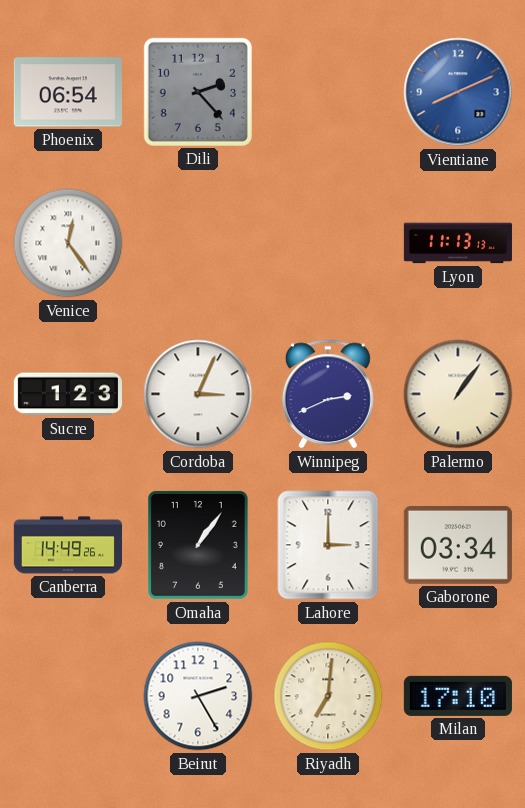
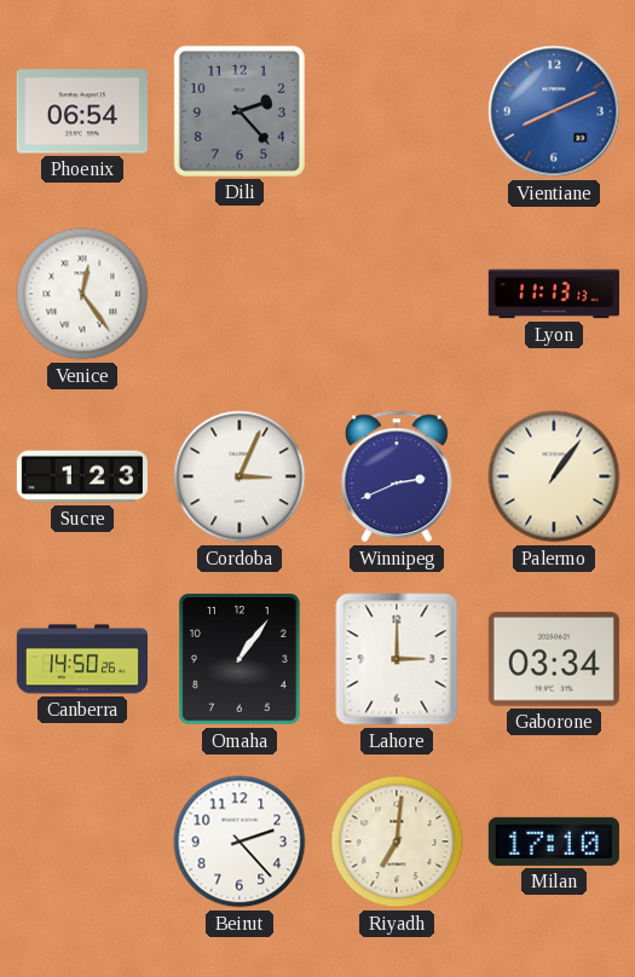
Canberra: 14:49 -> 14:50 (81, 659)
Beirut: 2:25 -> 2:23 (239, 842)
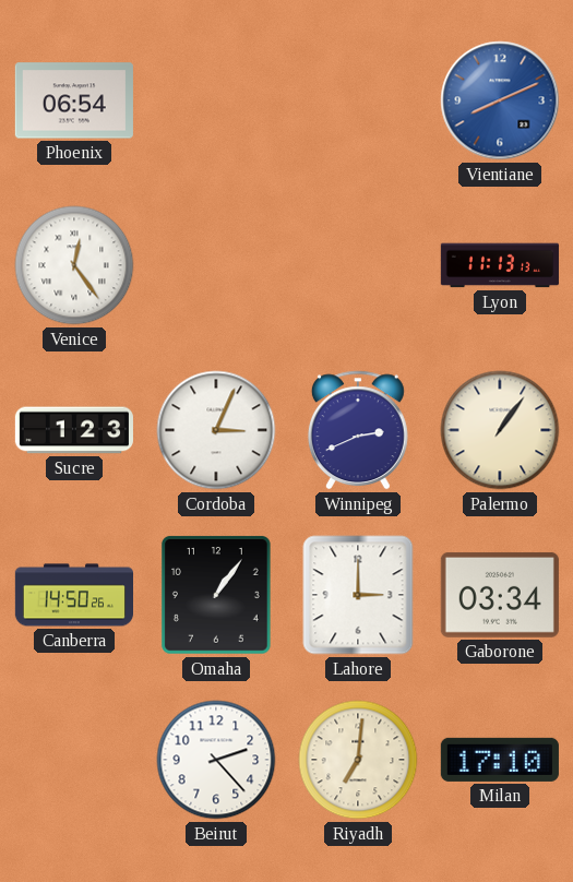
Dili: 2:23 -> none (239, 111)
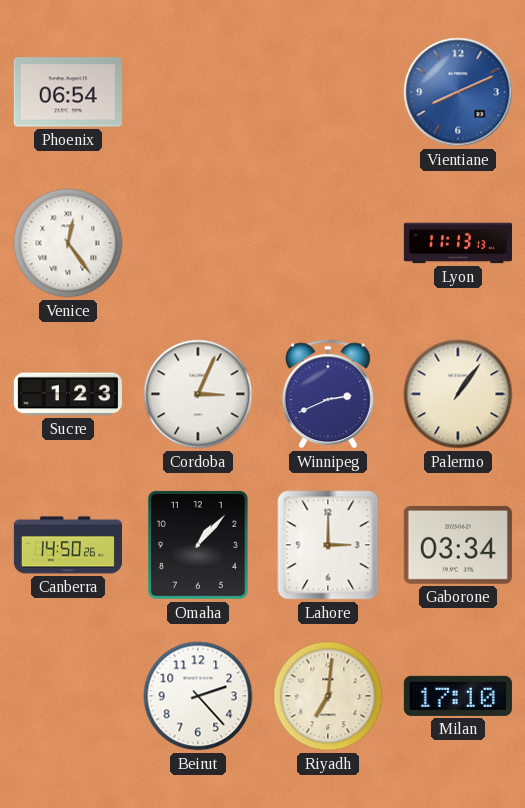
Omaha: 1:06 -> 1:07 (198, 545)
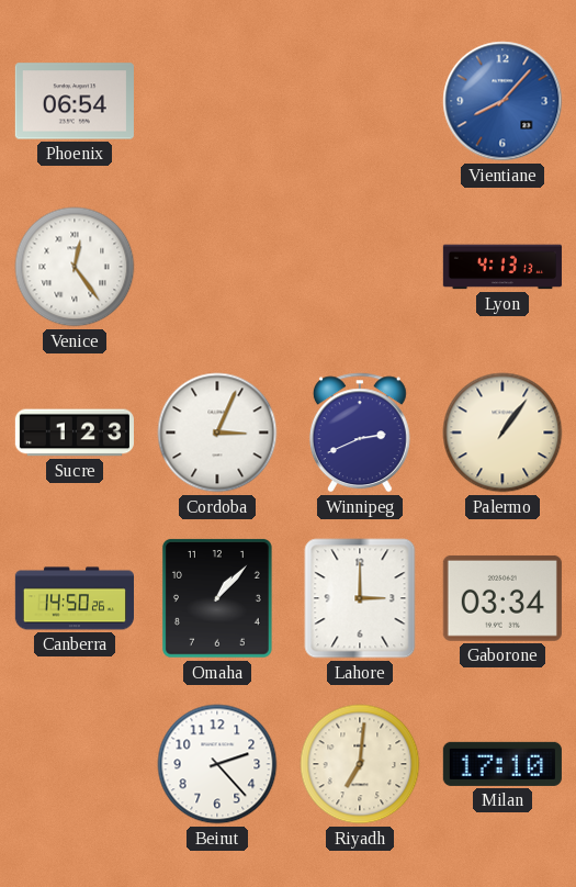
Vientiane: 8:11 -> 8:07 (502, 101)
Lyon: 11:13 -> 4:13 (502, 267)
